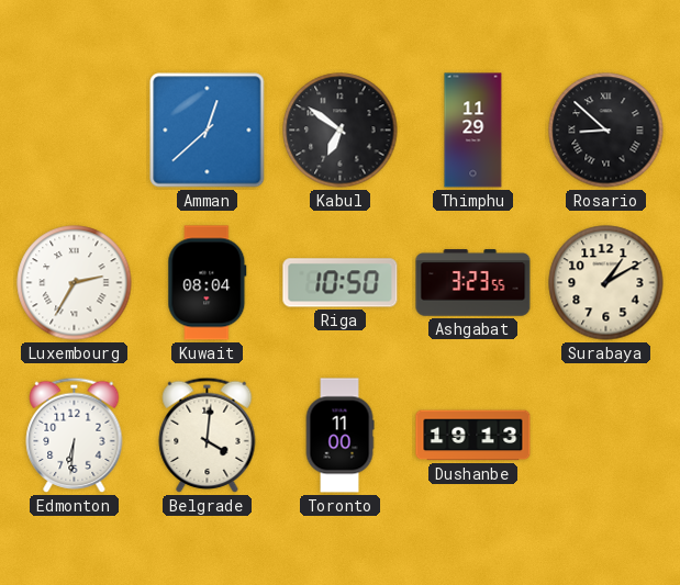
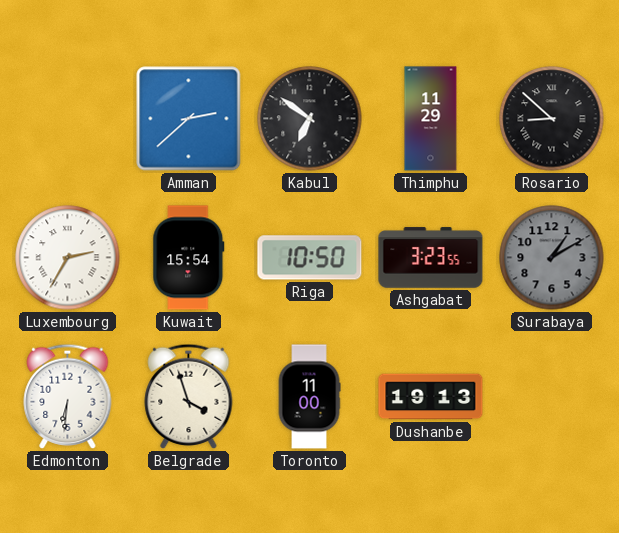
Amman: 12:38 -> 2:38 (189, 119)
Kuwait: 08:04 -> 15:54 (189, 258)
Surabaya dial: cream -> grey (552, 258)
Belgrade: 4:01 -> 3:57 (189, 396)
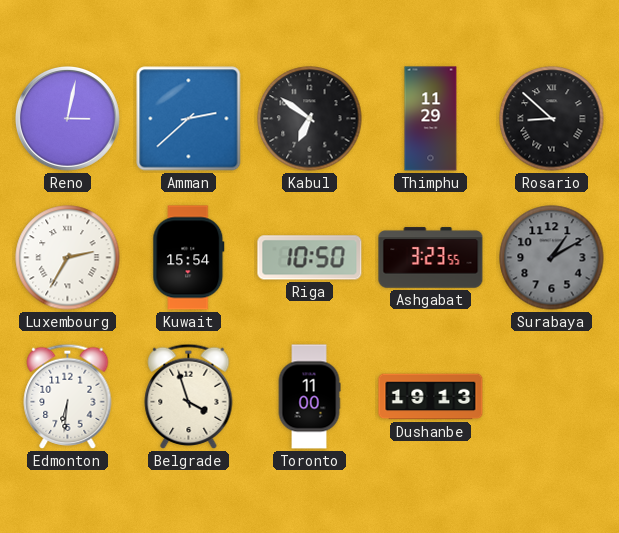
Reno: none -> 3:02 (68, 119)
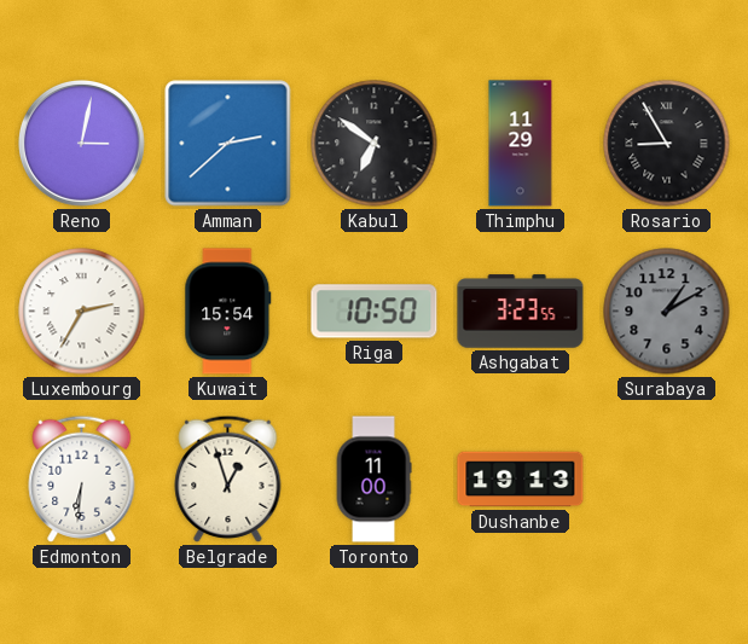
Rosario: 8:52 -> 8:55 (667, 144)
Belgrade: 3:57 -> 12:57 (228, 478)
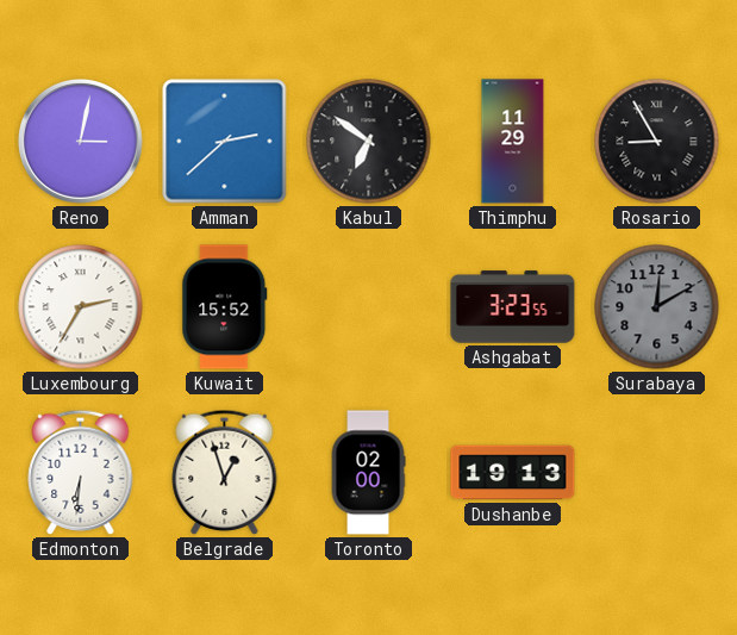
Kuwait: 15:54 -> 15:52 (225, 307)
Riga: 10:50 -> none (375, 312)
Surabaya: 1:10 -> 12:10 (657, 307)
Toronto: 11:00 -> 02:00 (368, 473)
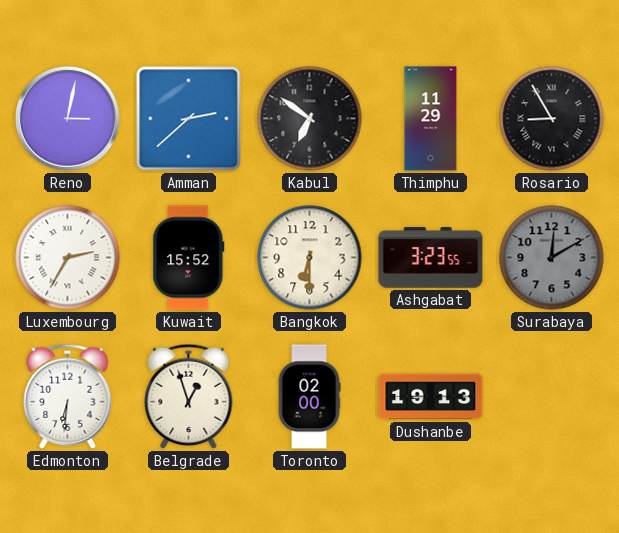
Bangkok: none -> 6:30 (310, 258)
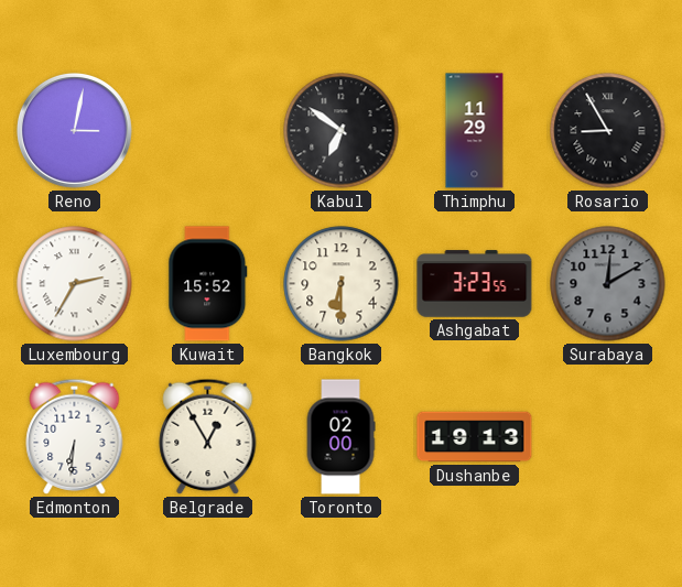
Amman: 2:38 -> none (189, 119)
Belgrade: 12:57 -> 12:55 (208, 436)
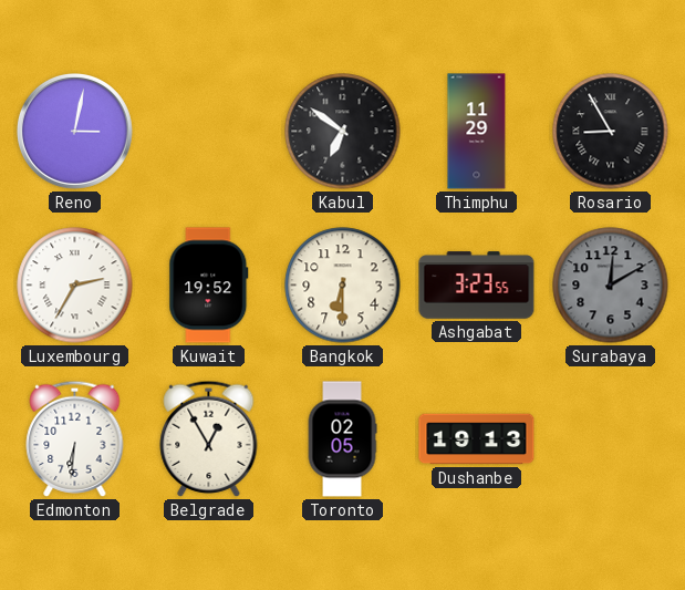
Kuwait: 15:52 -> 19:52 (209, 286)
Toronto: 02:00 -> 02:05 (342, 439)
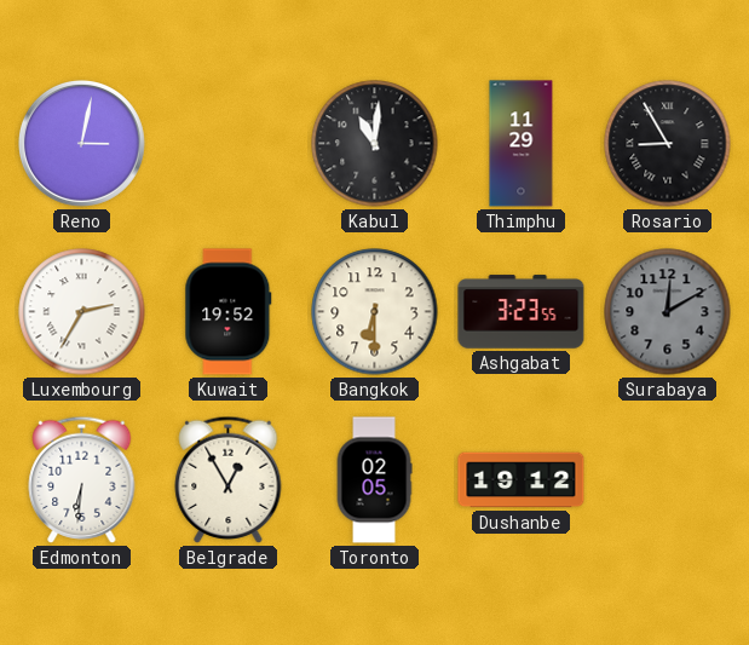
Kabul: 6:51 -> 11:01 (375, 144)
Dushanbe: 19:13 -> 19:12 (522, 480)
